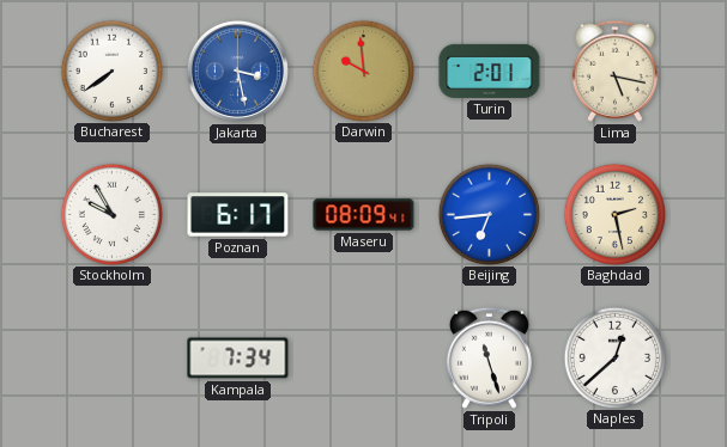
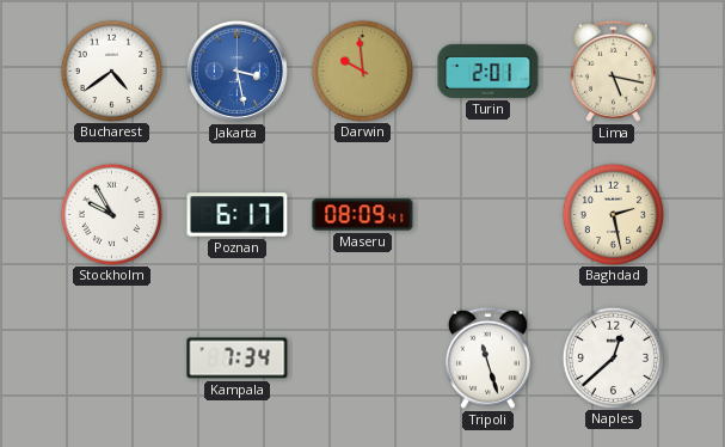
Bucharest: 7:39 -> 4:39 (111, 71)
Beijing: 6:44 -> none (489, 214)
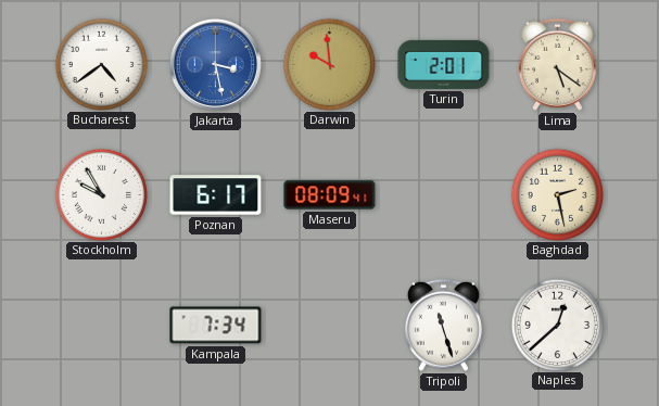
Lima: 5:17 -> 5:21 (557, 64)
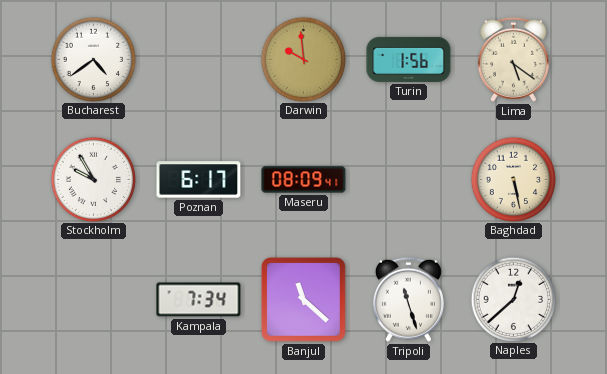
Jakarta: 3:28 -> none (215, 64)
Turin: 2:01 -> 1:56 (409, 59)
Baghdad: 2:28 -> 5:28 (513, 179)
Banjul: none -> 11:22 (303, 299)
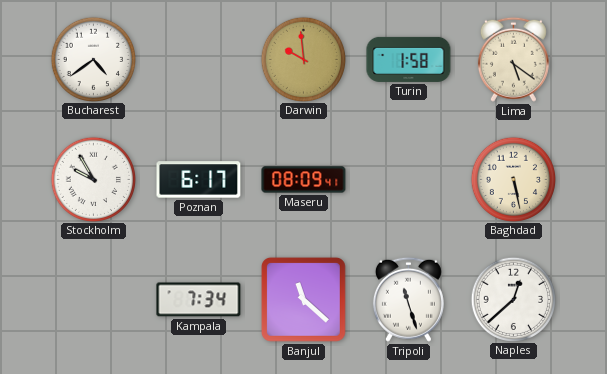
Turin: 1:56 -> 1:58 (409, 59)
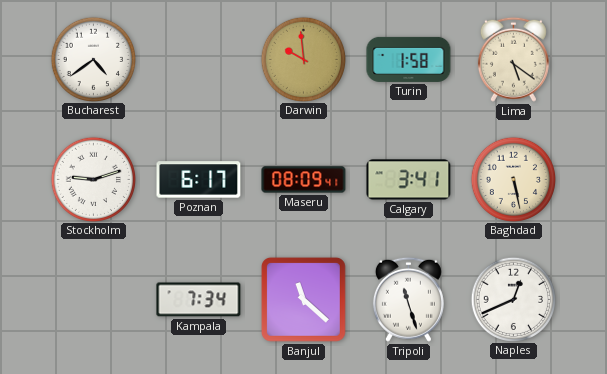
Stockholm: 9:55 -> 9:12 (93, 179)
Calgary: none -> 3:41 (409, 180)
Naples: 12:38 -> 12:41 (513, 299)
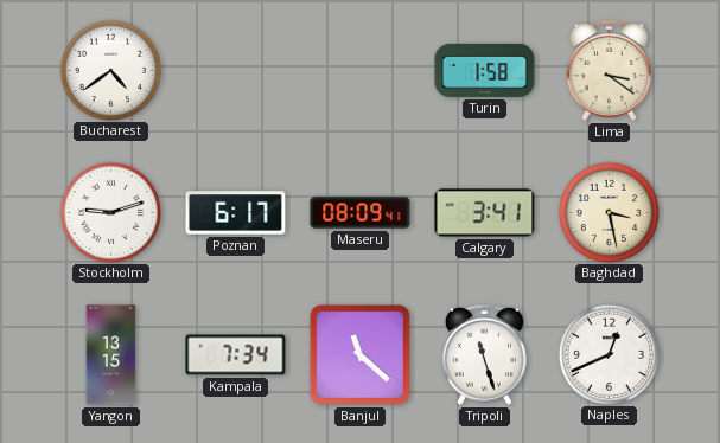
Darwin: 9:59 -> none (303, 59)
Lima: 5:21 -> 3:21 (609, 70)
Baghdad: 5:28 -> 3:28 (609, 212)
Yangon: none -> 13:15 (111, 355)
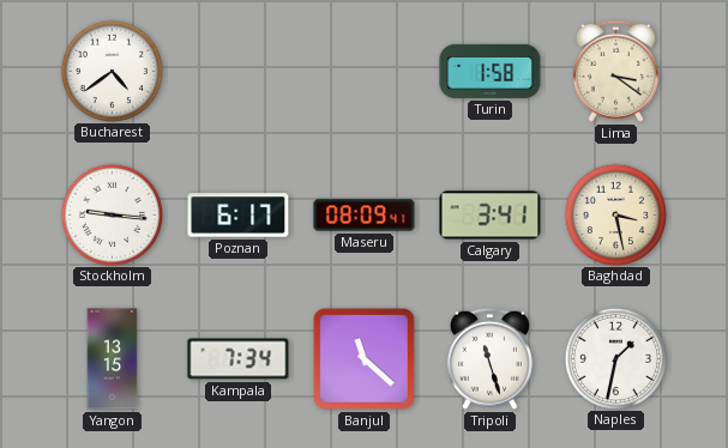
Stockholm: 9:12 -> 9:16 (112, 214)
Naples: 12:41 -> 1:32 (615, 358)
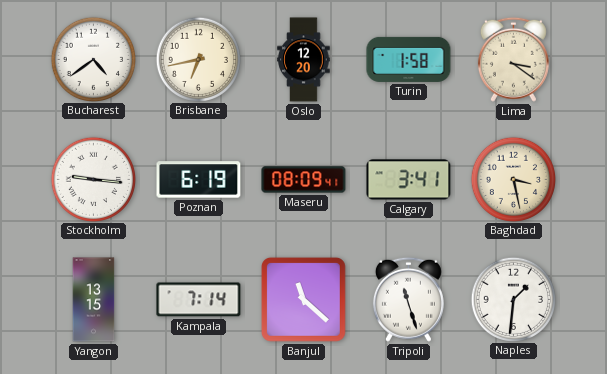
Brisbane: none -> 6:43 (198, 59)
Oslo: none -> 12:20 (304, 60)
Poznan: 6:17 -> 6:19 (199, 180)
Kampala: 7:34 -> 7:14 (199, 300)
Naples: 1:32 -> 1:31 (513, 299)
